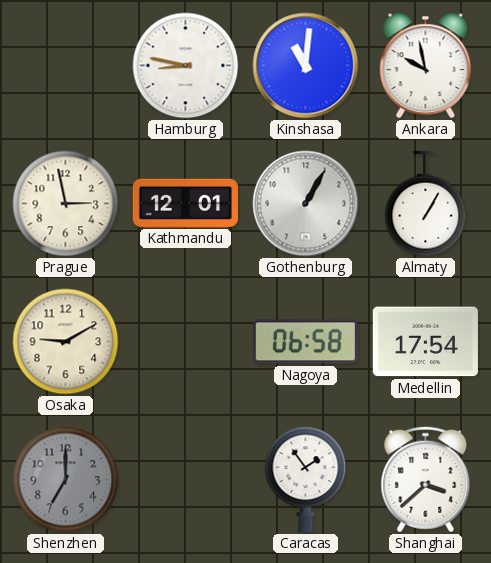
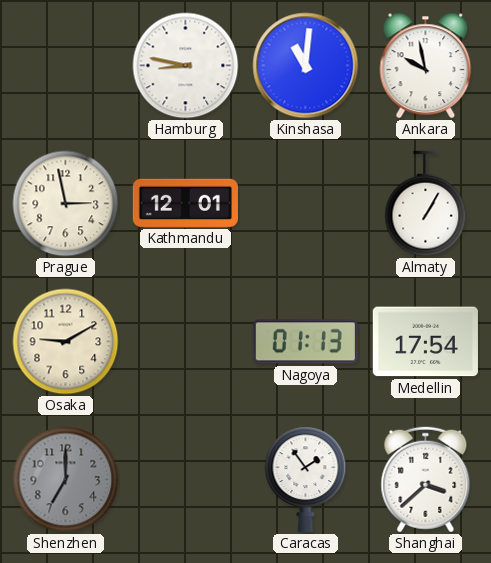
Gothenburg: 1:05 -> none (306, 204)
Nagoya: 06:58 -> 01:13 (305, 342)
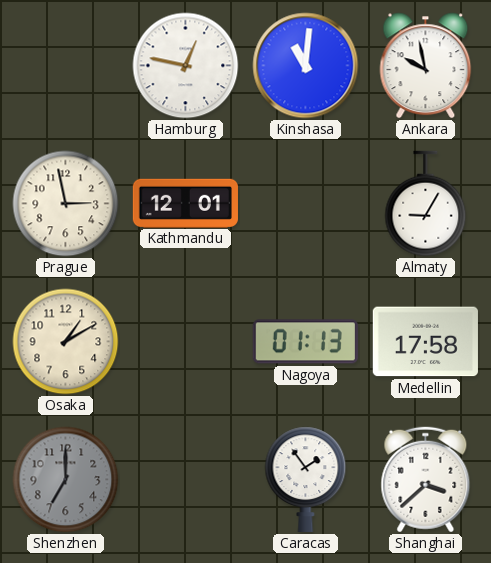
Hamburg: 8:47 -> 12:47 (186, 66)
Almaty: 1:05 -> 9:05 (426, 204)
Osaka: 9:10 -> 1:10 (66, 342)
Medellin: 17:54 -> 17:58 (425, 342)
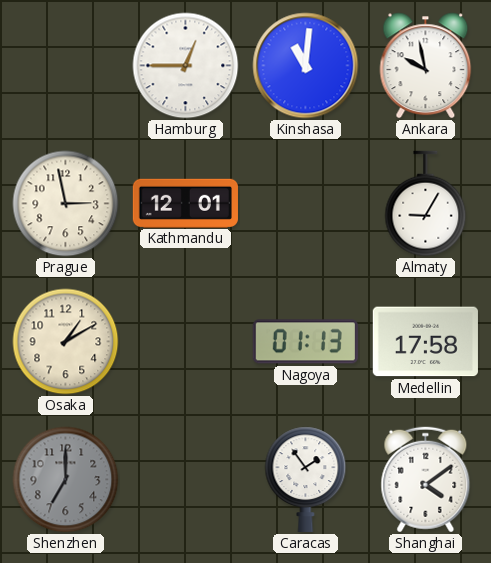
Hamburg: 12:47 -> 12:45 (186, 66)
Shanghai: 3:38 -> 4:09 (426, 480)
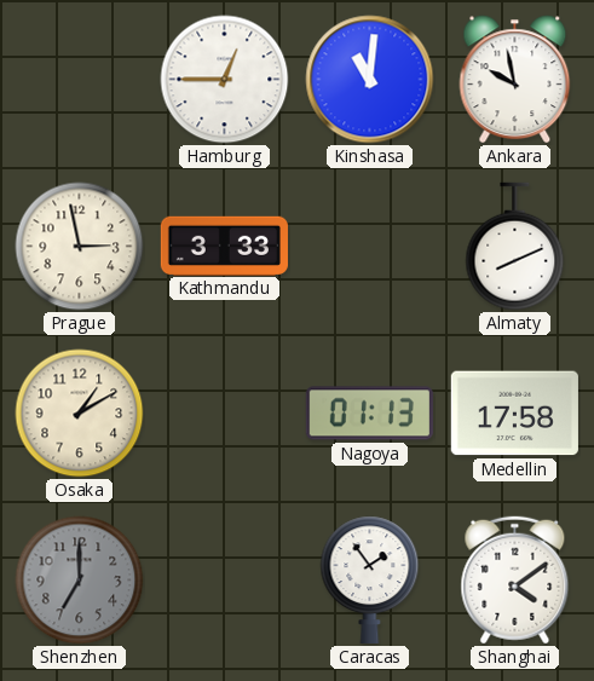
Kathmandu: 12:01 -> 3:33 (224, 246)
Almaty: 9:05 -> 8:11 (515, 247)
